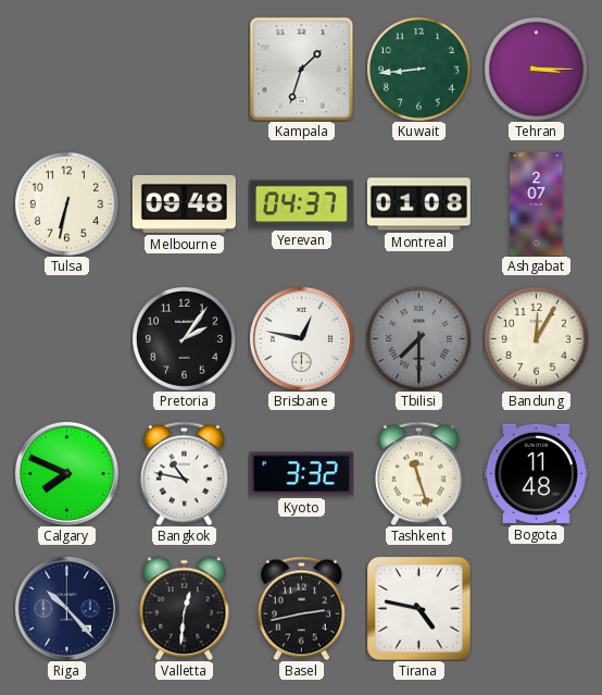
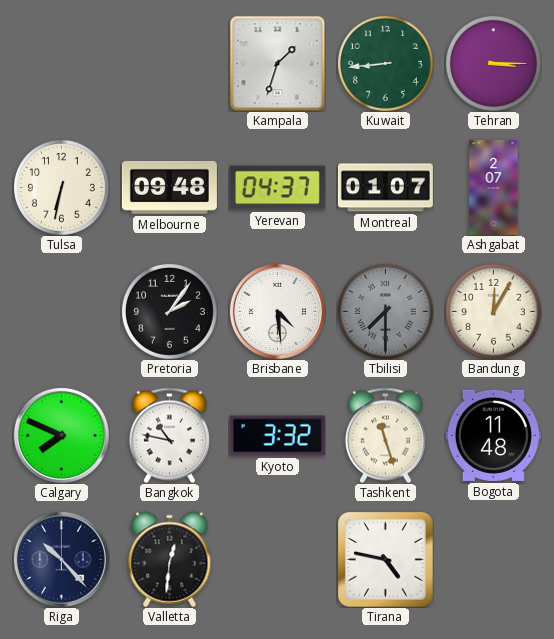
Montreal: 01:08 -> 01:07 (385, 188)
Brisbane: 12:47 -> 4:29 (277, 311)
Basel: 2:43 -> none (301, 608)
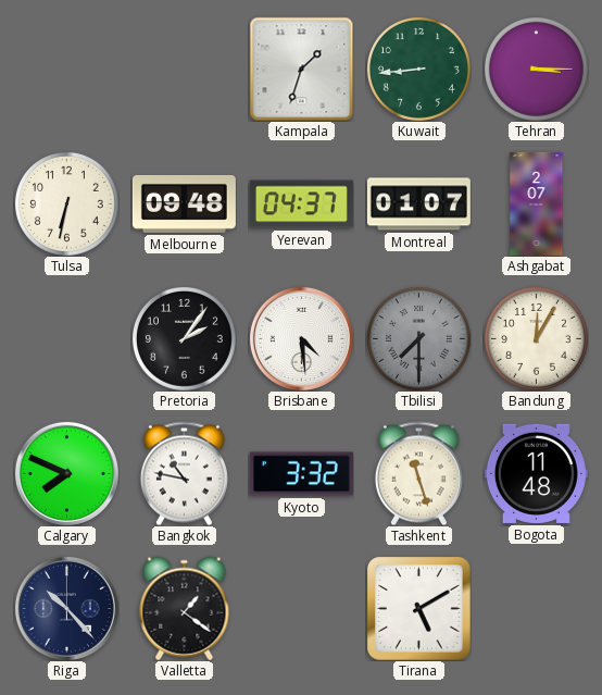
Valletta: 12:31 -> 1:21 (185, 608)
Tirana: 4:47 -> 5:10 (419, 609)
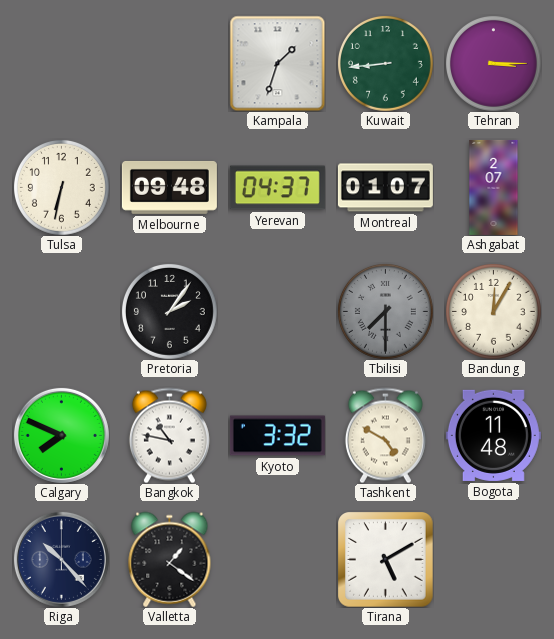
Brisbane: 4:29 -> none (301, 338)
Tashkent: 11:27 -> 4:50 (385, 435)
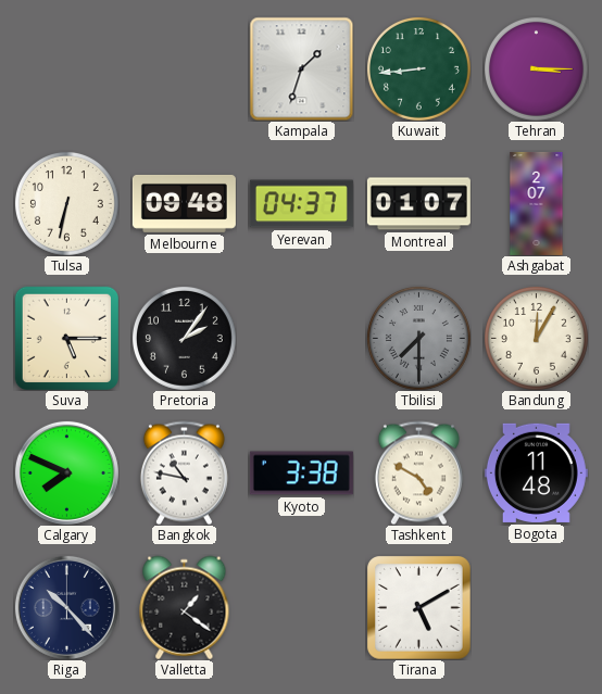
Suva: none -> 5:15 (66, 338)
Kyoto: 3:32 -> 3:38 (301, 474)
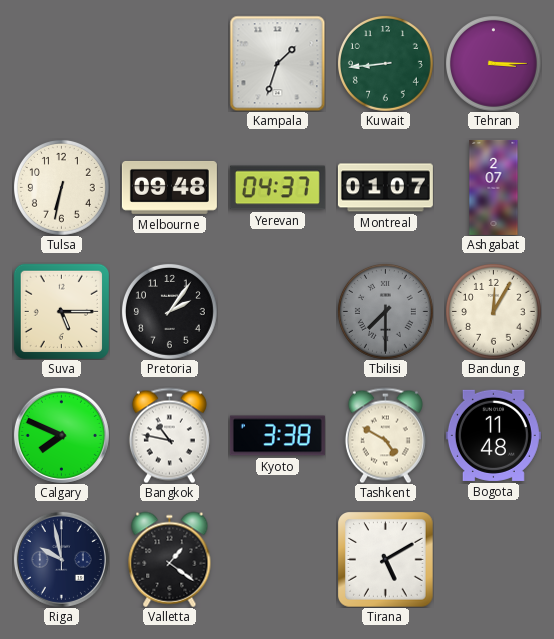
Riga: 10:23 -> 9:58 (61, 559)
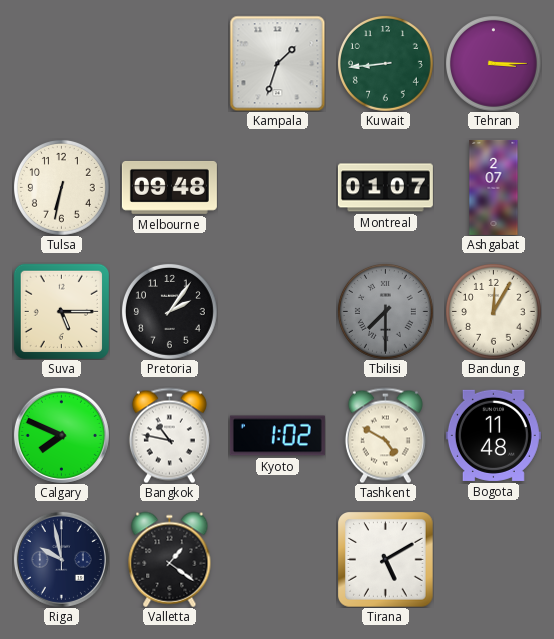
Yerevan: 04:37 -> none (277, 188)
Kyoto: 3:38 -> 1:02 (277, 436)
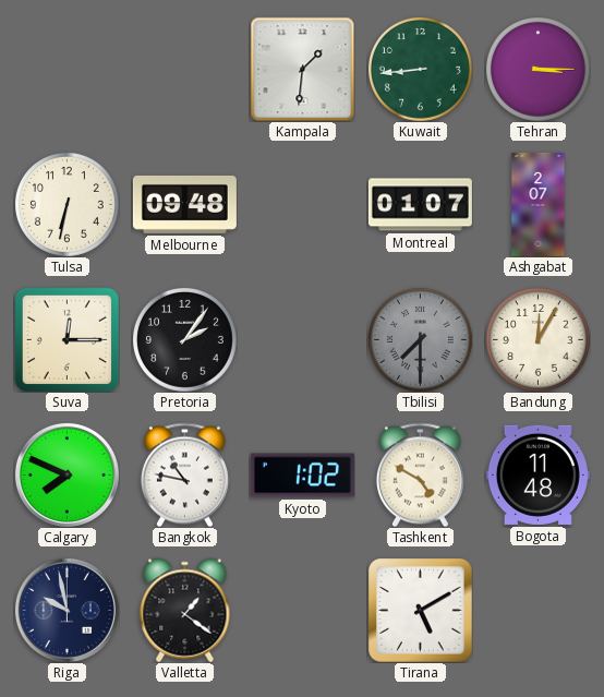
Kampala: 1:33 -> 1:31 (302, 69)
Suva: 5:15 -> 12:15 (67, 339)
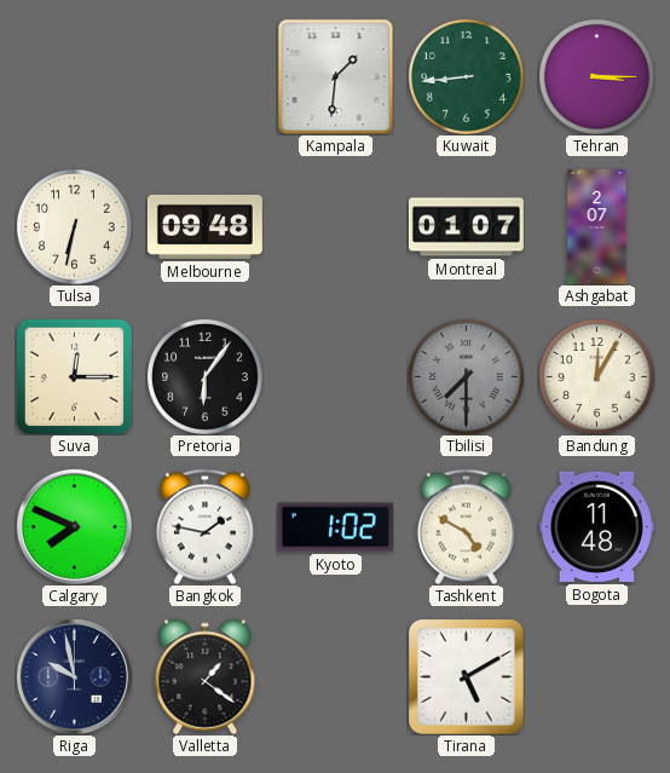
Pretoria: 2:06 -> 6:06 (204, 376)
Bangkok: 10:47 -> 1:47 (204, 526)
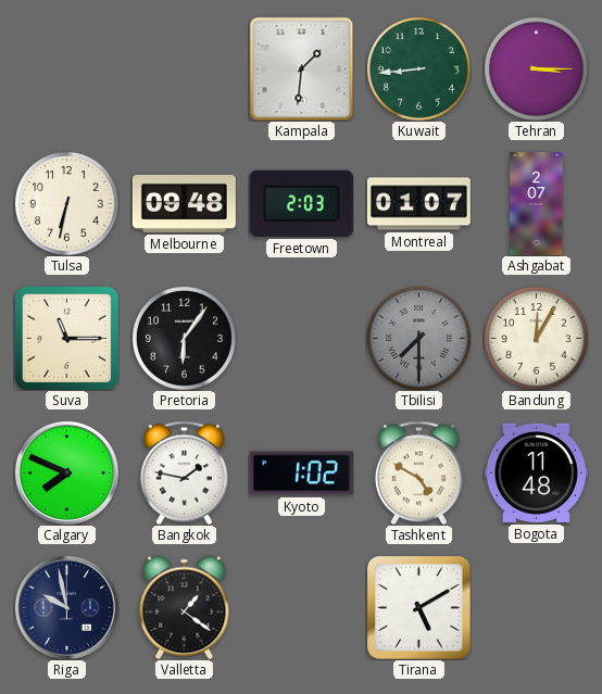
Freetown: none -> 2:03 (301, 203)
Suva: 12:15 -> 11:15 (66, 338)
